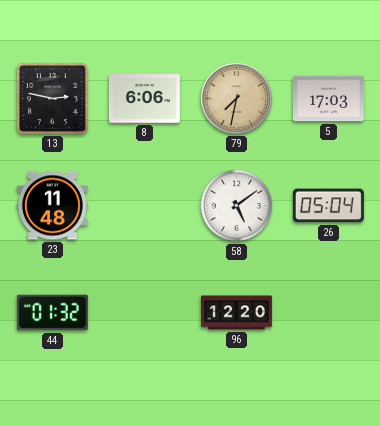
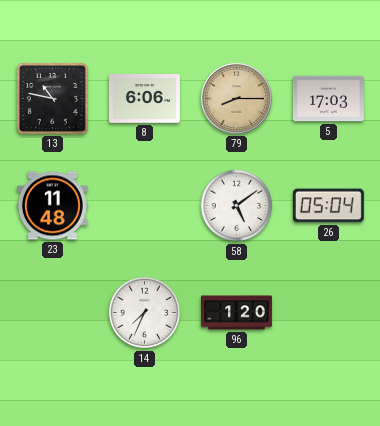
13: 2:47 -> 10:47 (52, 98)
79: 7:32 -> 8:15 (236, 98)
44: 01:32 -> none (52, 313)
14: none -> 7:34 (145, 313)
96: 12:20 -> 1:20 (237, 313)
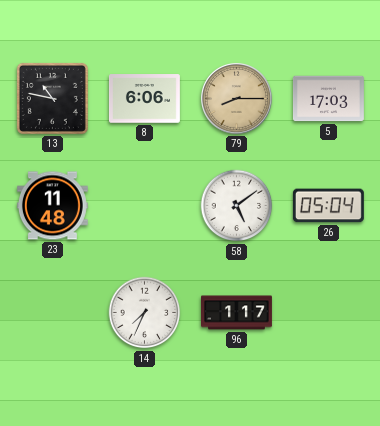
96: 1:20 -> 1:17 (237, 313)
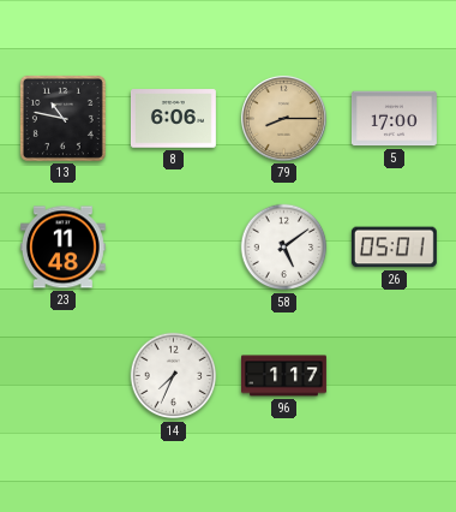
5: 17:03 -> 17:00 (394, 119)
26: 05:04 -> 05:01 (394, 248)
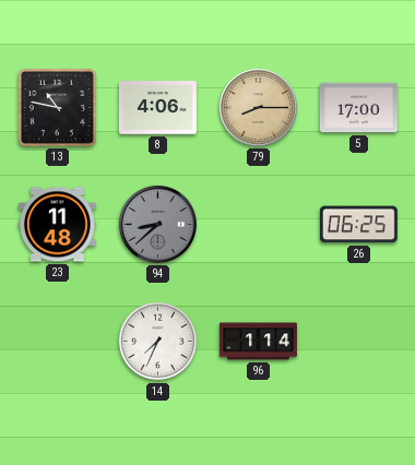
8: 6:06 -> 4:06 (157, 108)
94: none -> 8:38 (157, 224)
58: 5:09 -> none (284, 248)
26: 05:01 -> 06:25 (358, 225)
96: 1:17 -> 1:14 (259, 342)
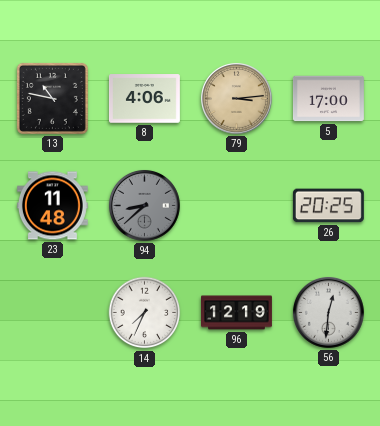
79: 8:15 -> 3:14 (236, 98)
26: 06:25 -> 20:25 (328, 206)
96: 1:14 -> 12:19 (237, 313)
56: none -> 12:31 (328, 312)
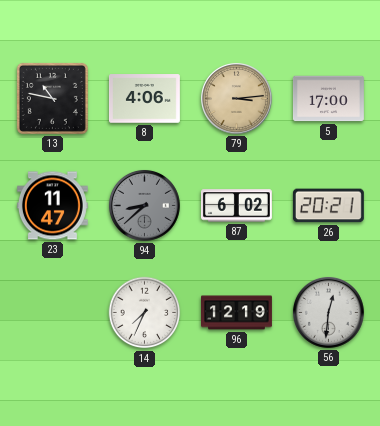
23: 11:48 -> 11:47 (52, 206)
87: none -> 6:02 (236, 206)
26: 20:25 -> 20:21 (328, 206)
